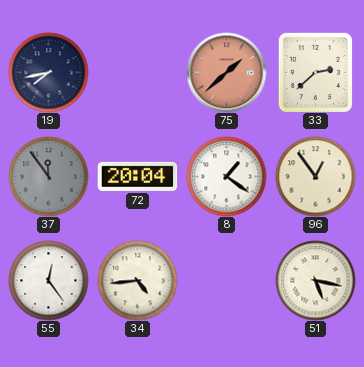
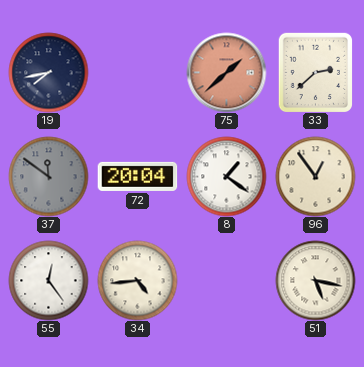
37: 11:54 -> 11:51 (48, 176)
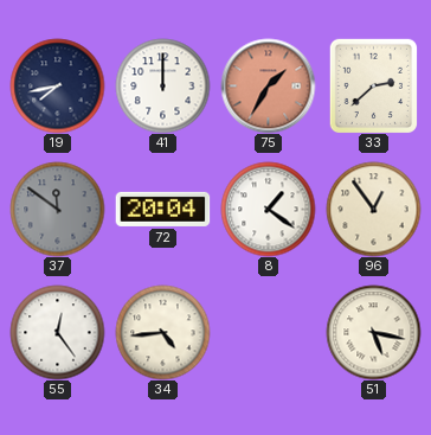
41: none -> 12:00 (162, 85)
75: 1:38 -> 1:35 (268, 85)
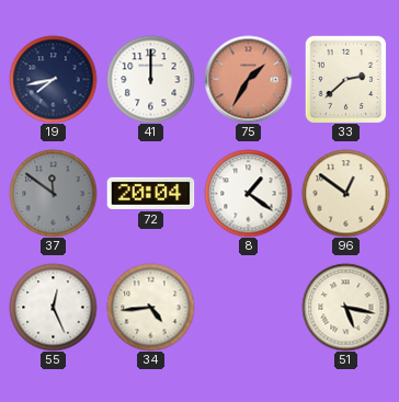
96: 12:54 -> 12:51 (345, 193)
55: 12:24 -> 12:26 (53, 307)
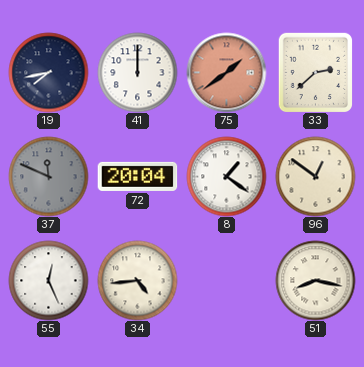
75: 1:35 -> 1:39 (226, 72)
37: 11:51 -> 11:49 (48, 176)
51: 5:17 -> 8:17 (315, 280)
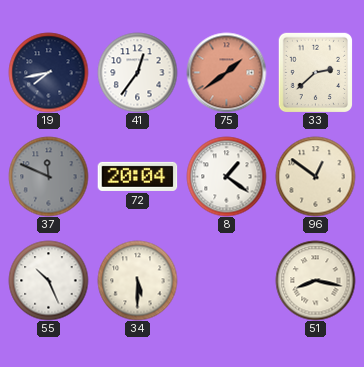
41: 12:00 -> 12:36 (137, 72)
55: 12:26 -> 10:26 (48, 280)
34: 4:44 -> 5:30 (137, 280)
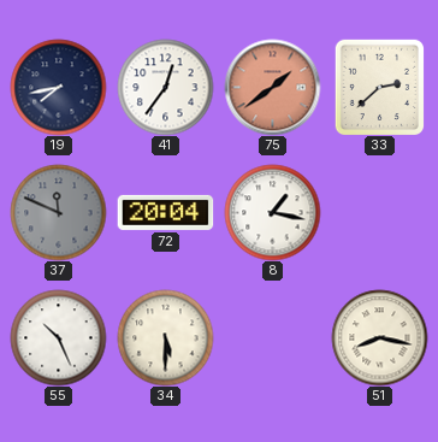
8: 1:21 -> 1:17 (272, 212)
96: 12:51 -> none (315, 176)
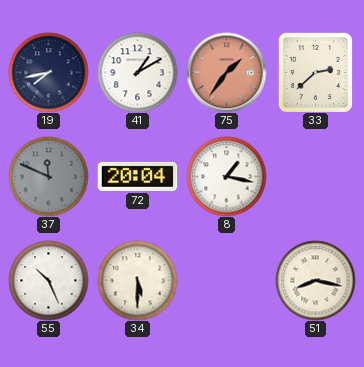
41: 12:36 -> 1:10 (137, 72)
75: 1:39 -> 1:36 (226, 72)
